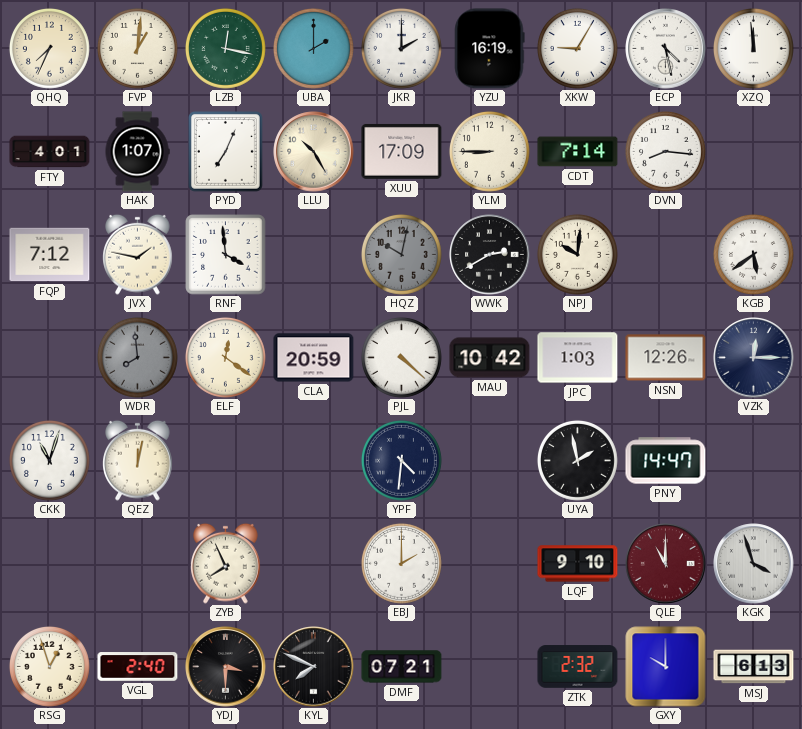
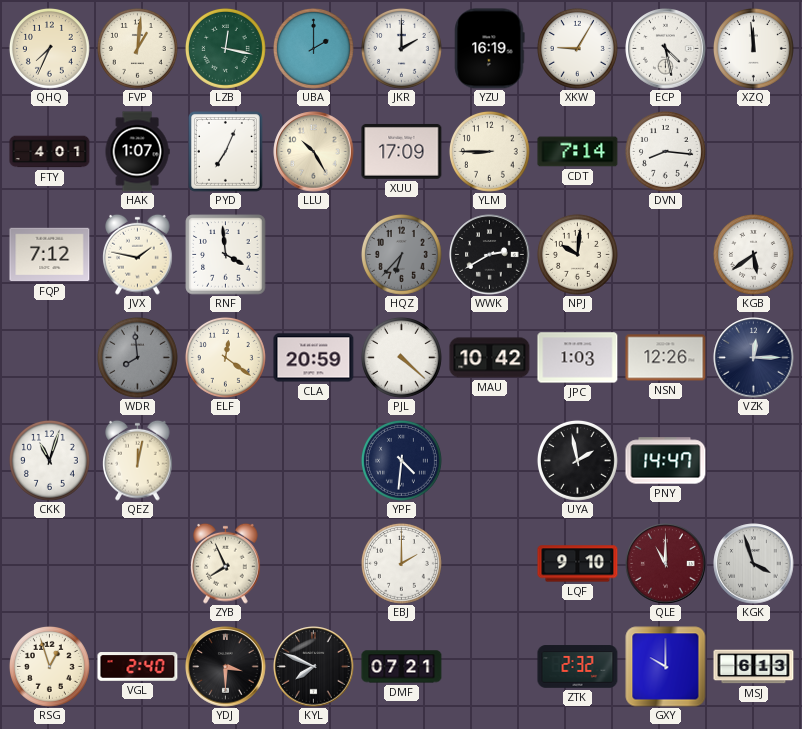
HQZ: 10:02 -> 6:37 (401, 254)
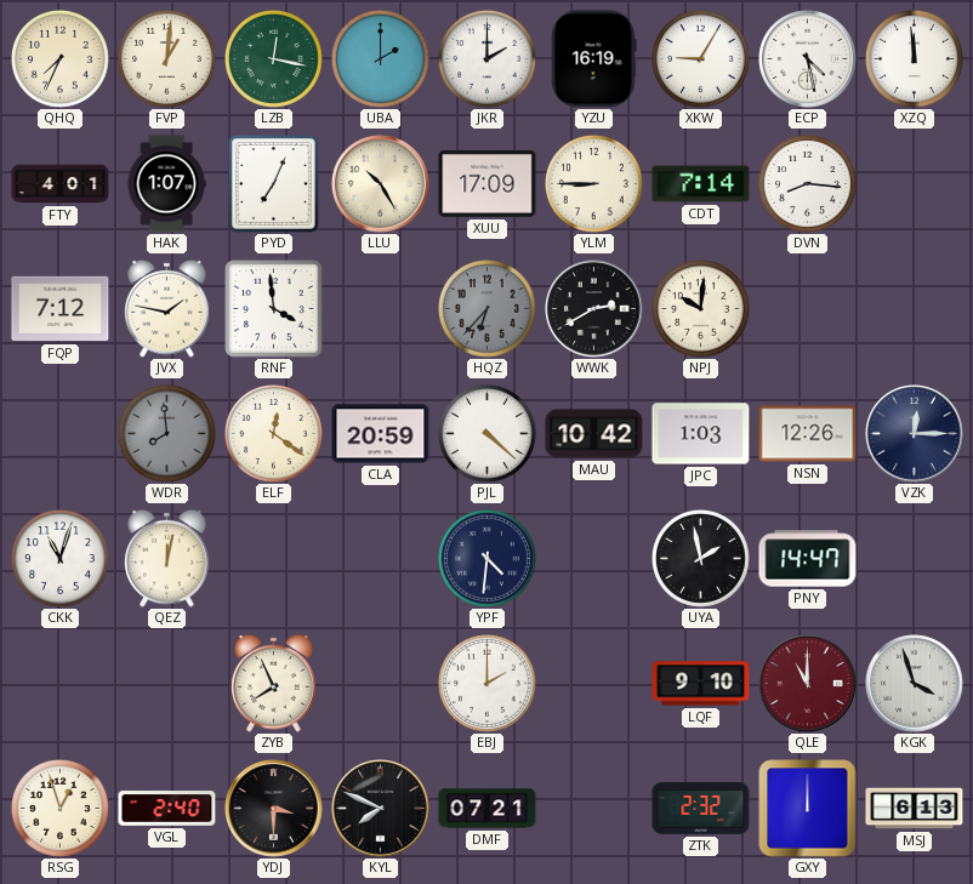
KGB: 5:39 -> none (753, 254)
GXY: 10:00 -> 12:00 (808, 809)
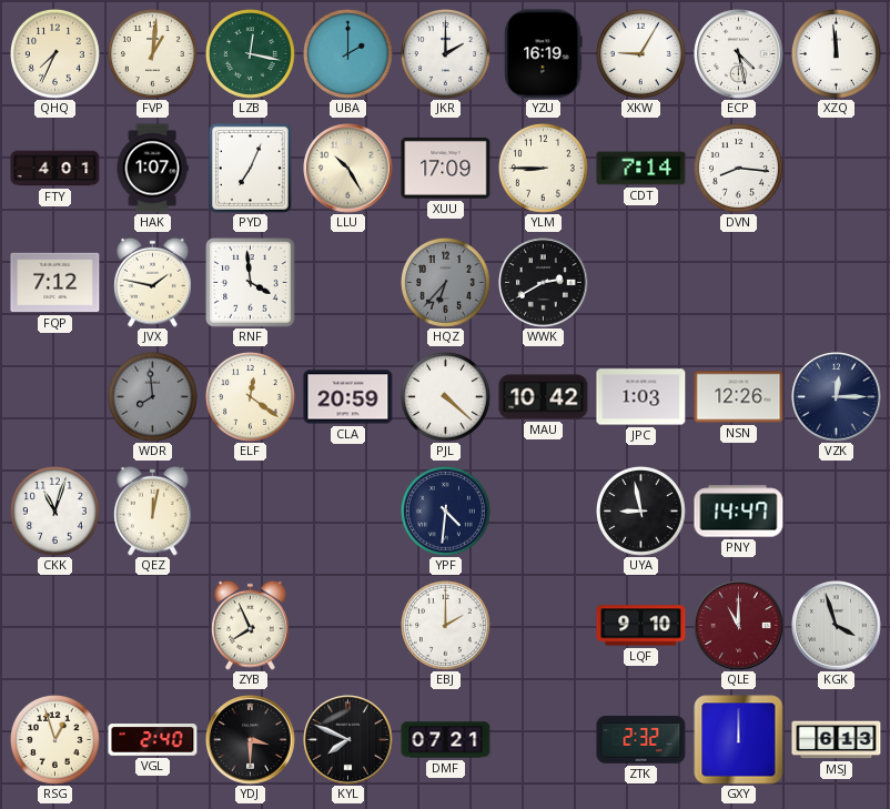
NPJ: 10:01 -> none (700, 308)
UYA: 1:58 -> 8:58 (640, 510)
